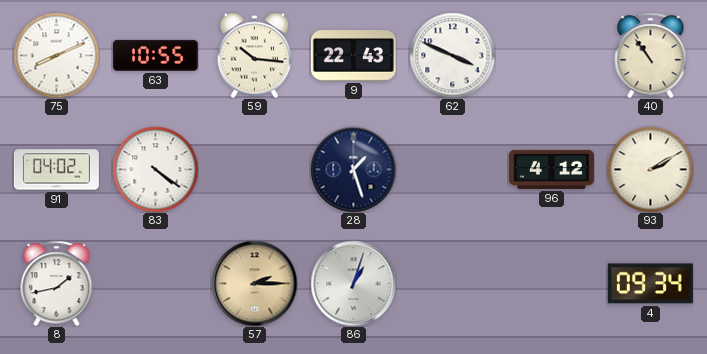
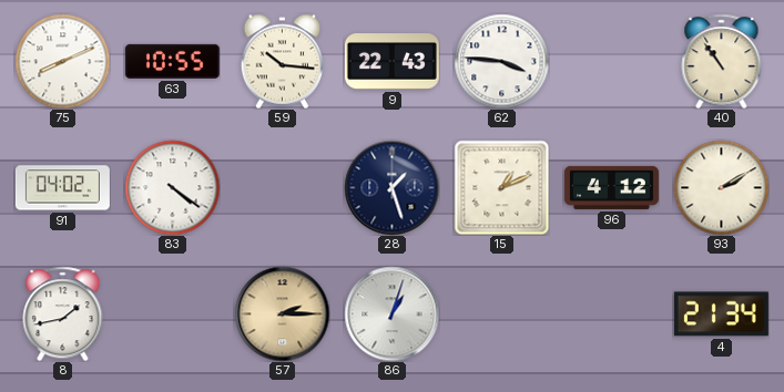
62: 3:49 -> 3:46 (501, 61)
15: none -> 1:11 (501, 187)
4: 09:34 -> 21:34 (721, 314)
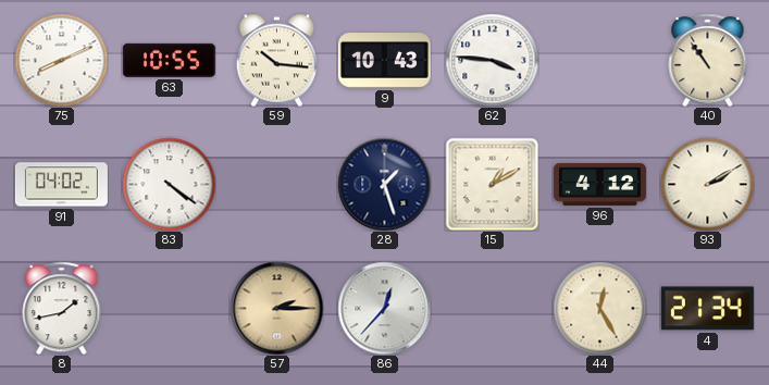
9: 22:43 -> 10:43 (384, 61)
15: 1:11 -> 1:10 (492, 184)
86: 1:03 -> 12:37 (384, 308)
44: none -> 12:25 (599, 308)
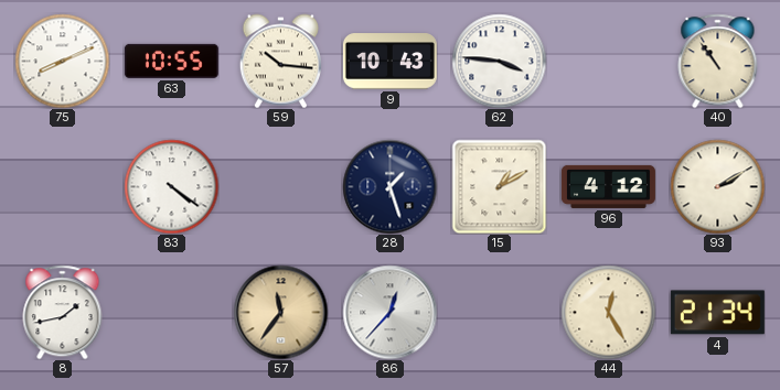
91: 04:02 -> none (61, 185)
57: 2:15 -> 11:36 (280, 312)
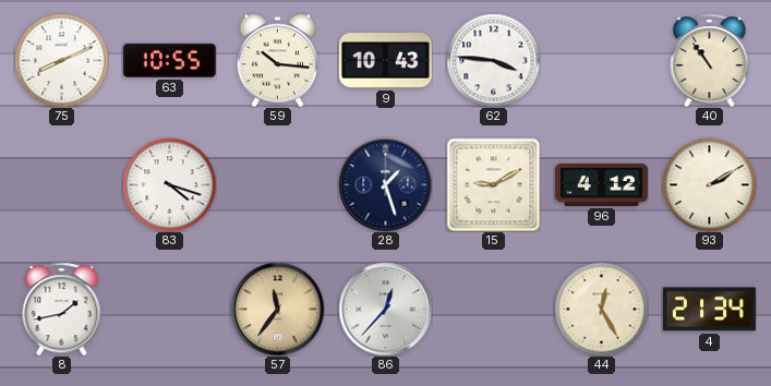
83: 4:21 -> 4:18 (169, 184)
15: 1:10 -> 9:10 (493, 184)
